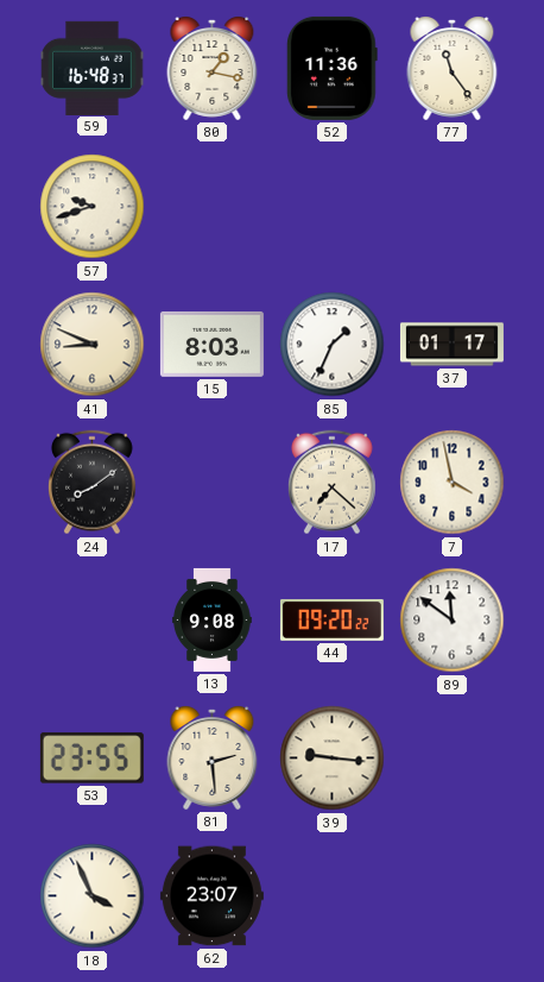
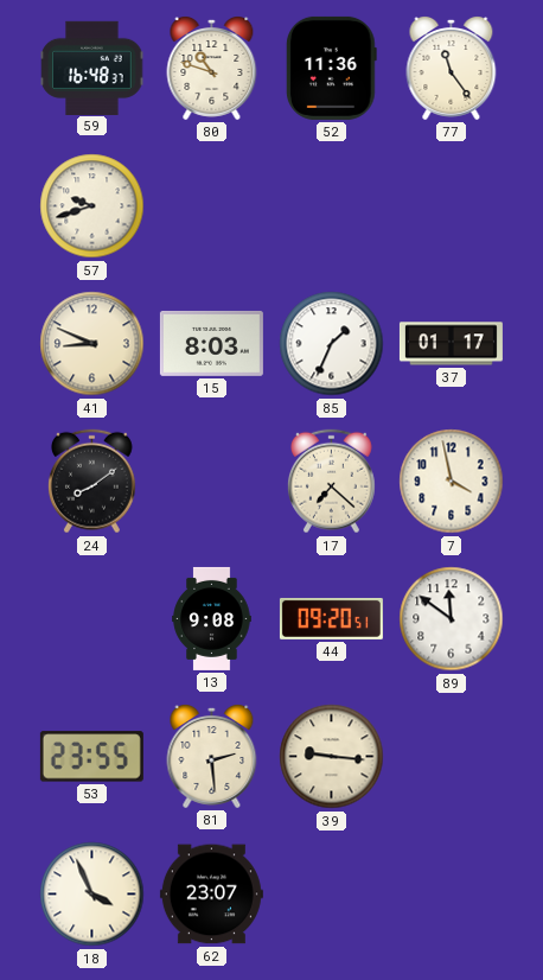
80: 1:17 -> 10:48 (212, 69)
44: 09:20:22 -> 09:20:51 (331, 618)
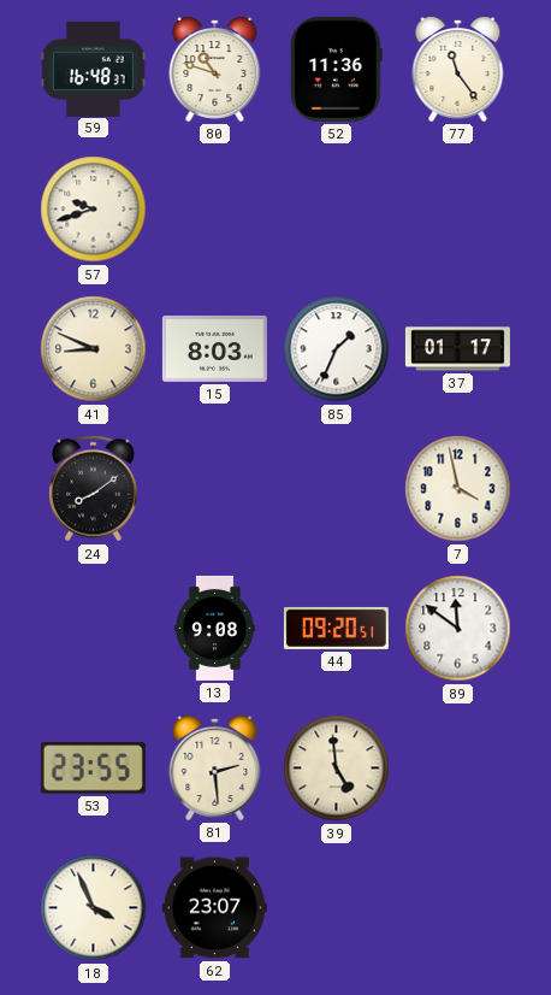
17: 7:22 -> none (331, 482)
39: 9:16 -> 4:59 (337, 769)
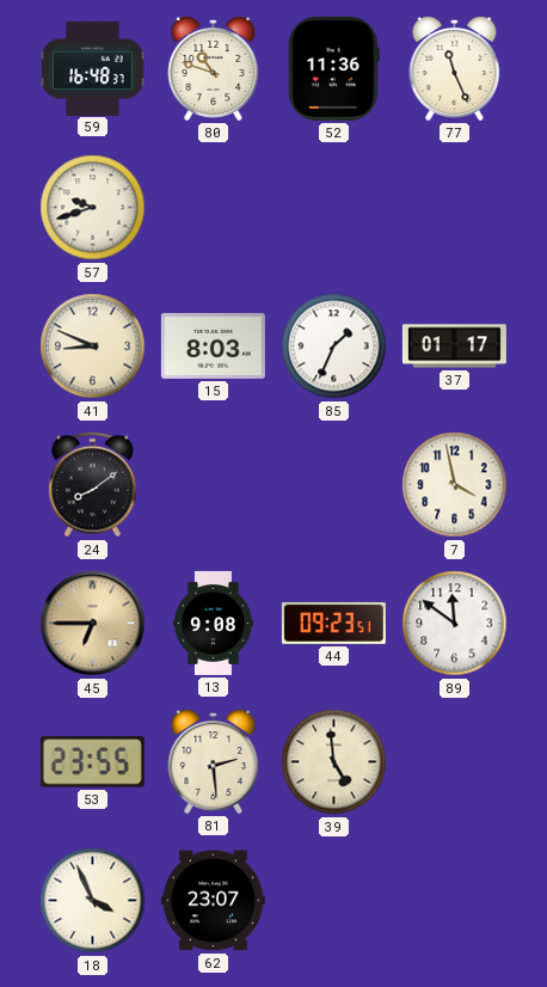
77: 11:24 -> 11:26 (455, 69)
45: none -> 6:45 (93, 624)
44: 09:20 -> 09:23 (333, 623)
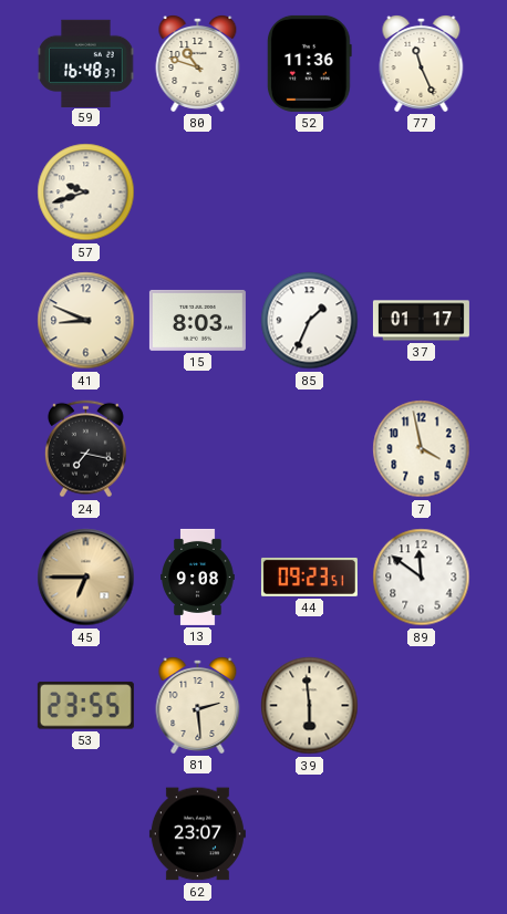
24: 8:09 -> 7:17 (85, 449)
39: 4:59 -> 5:59 (310, 706)
18: 3:56 -> none (93, 901)
